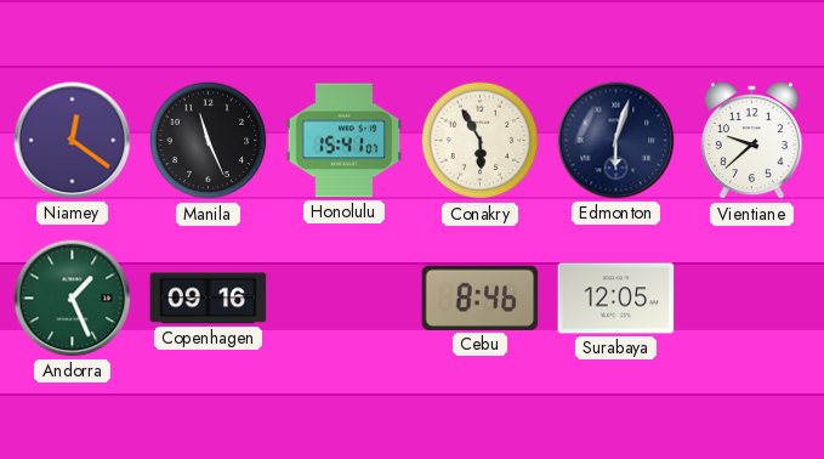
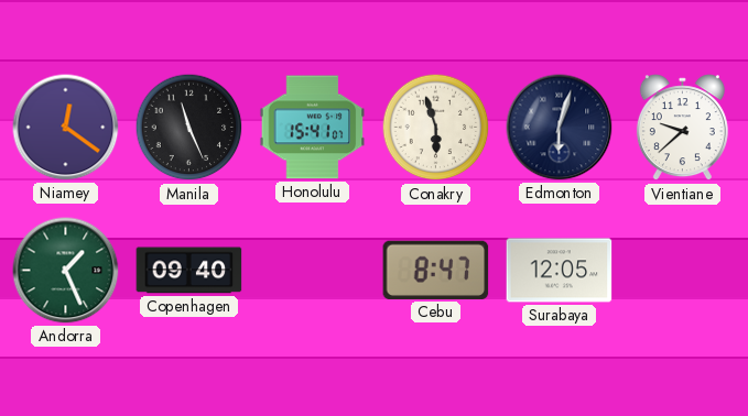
Conakry: 5:55 -> 5:57 (436, 128)
Copenhagen: 09:16 -> 09:40 (189, 271)
Cebu: 8:46 -> 8:47 (436, 270)
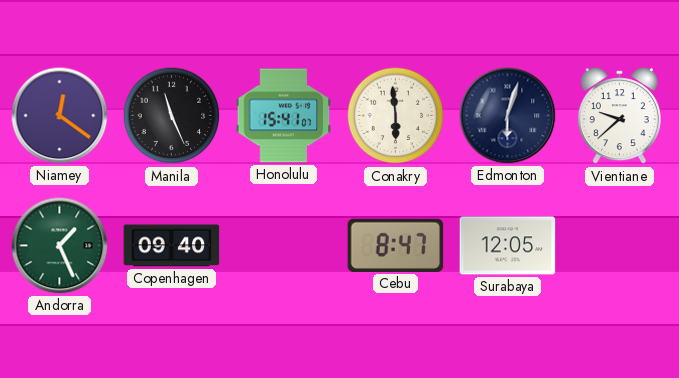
Conakry: 5:57 -> 5:59 (396, 116)
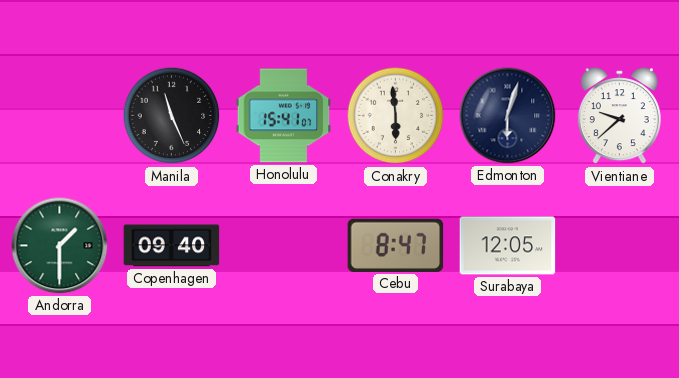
Niamey: 12:21 -> none (60, 116)
Andorra: 1:26 -> 1:30 (60, 246)
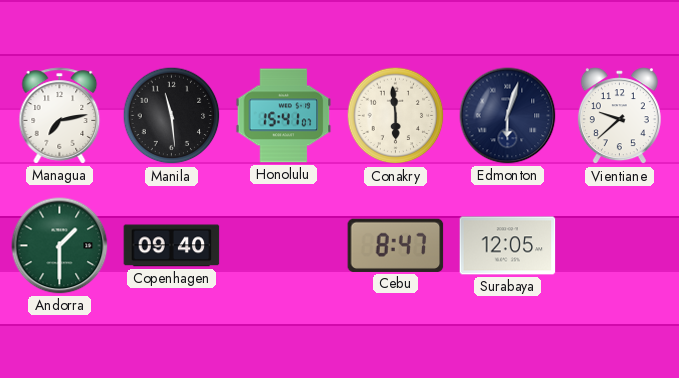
Managua: none -> 7:13 (60, 116)
Manila: 11:26 -> 11:29 (172, 116)
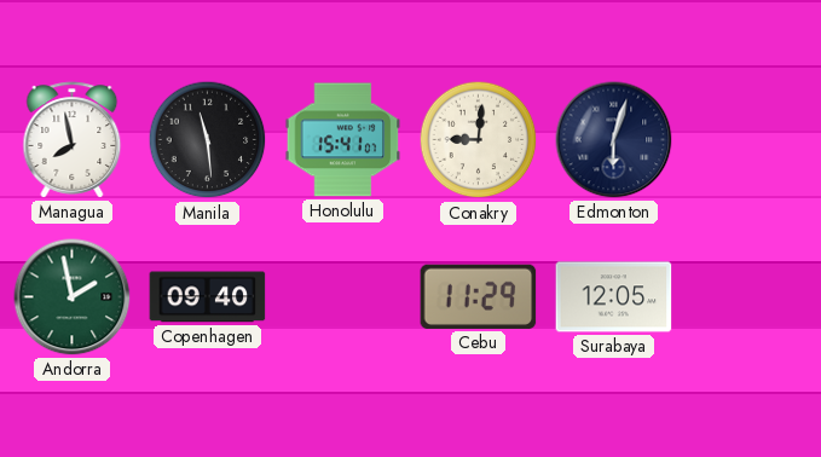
Managua: 7:13 -> 7:58 (73, 140)
Conakry: 5:59 -> 9:01 (479, 140)
Vientiane: 9:38 -> none (619, 116)
Andorra: 1:30 -> 1:58 (73, 297)
Cebu: 8:47 -> 11:29 (479, 296)
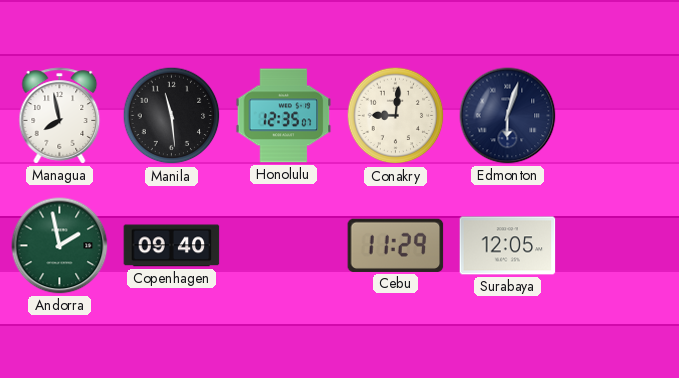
Honolulu: 15:41 -> 12:35 (284, 116)
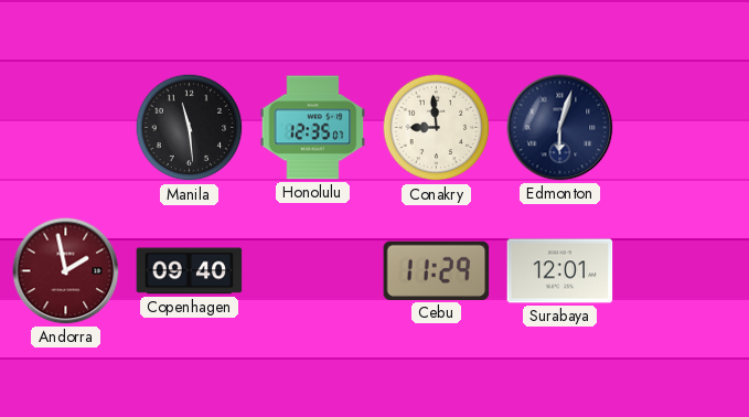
Managua: 7:58 -> none (60, 116)
Conakry: 9:01 -> 8:59 (437, 128)
Andorra dial: green -> burgundy (66, 271)
Surabaya: 12:05 -> 12:01 (560, 271)
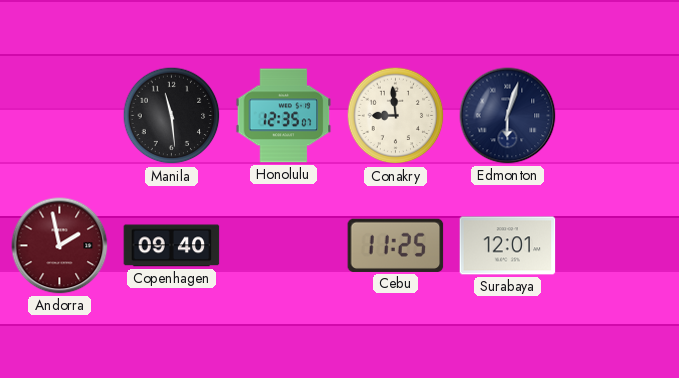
Cebu: 11:29 -> 11:25 (396, 245)
